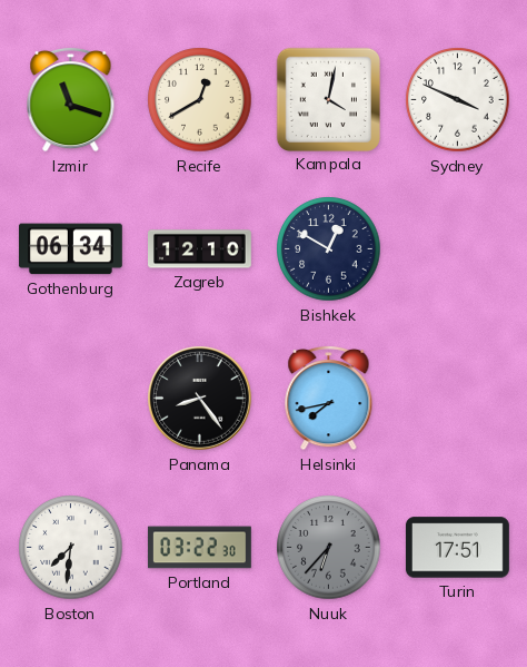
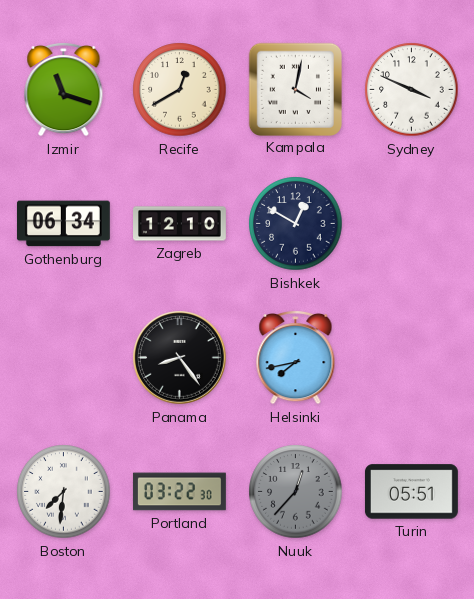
Nuuk: 6:37 -> 12:37 (296, 492)
Turin: 17:51 -> 05:51 (411, 492)
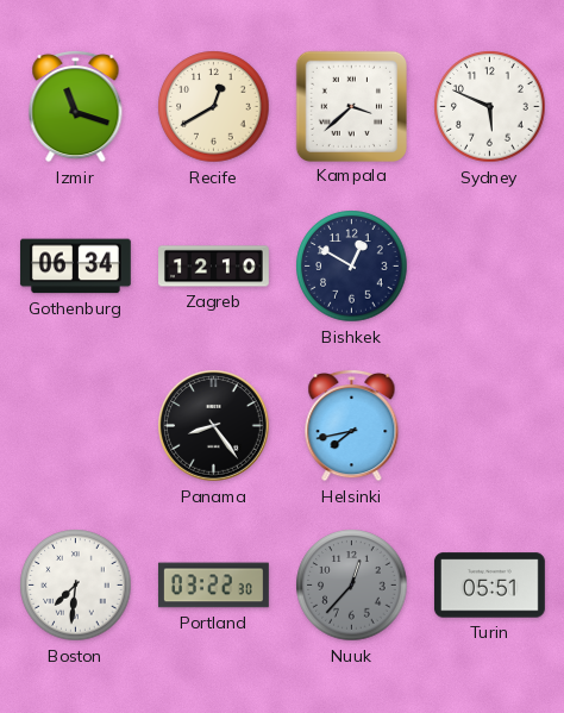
Kampala: 4:02 -> 3:38 (351, 106)
Sydney: 3:49 -> 5:49 (490, 107)
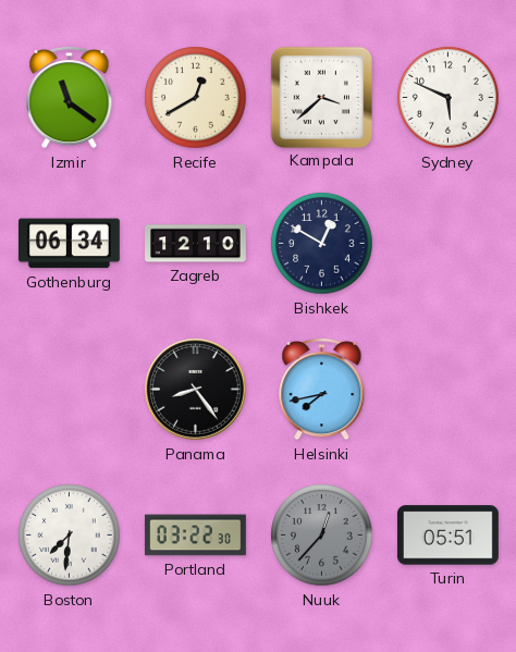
Izmir: 11:18 -> 11:21 (70, 97)
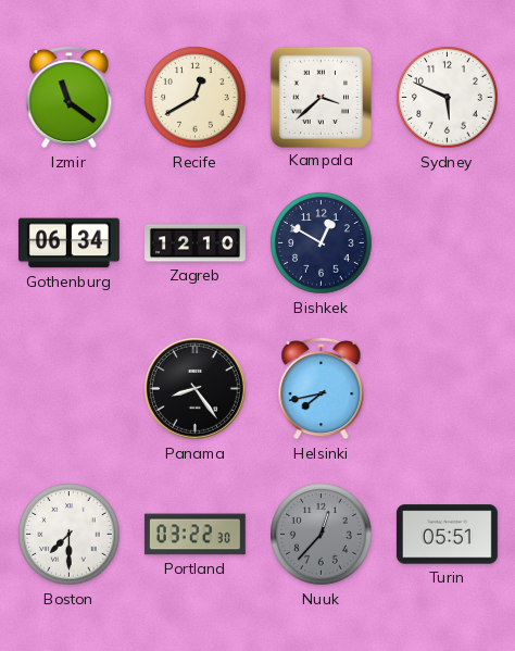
Boston: 7:31 -> 7:30 (70, 535)
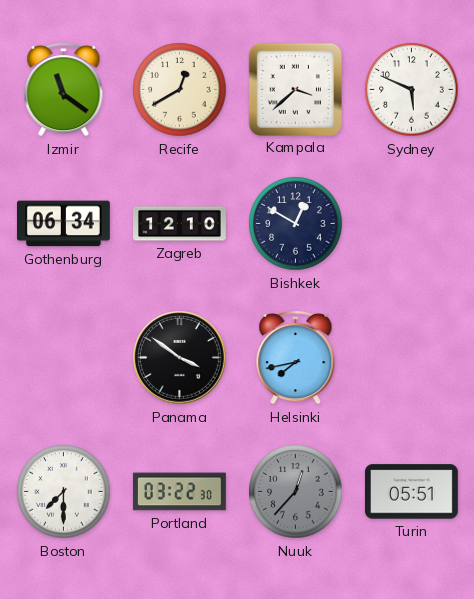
Panama: 8:24 -> 3:51 (180, 358)
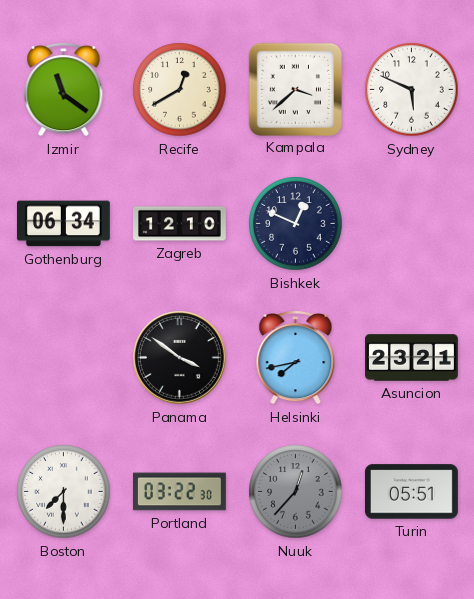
Bishkek: 12:50 -> 12:49 (296, 224)
Asuncion: none -> 23:21 (412, 358)
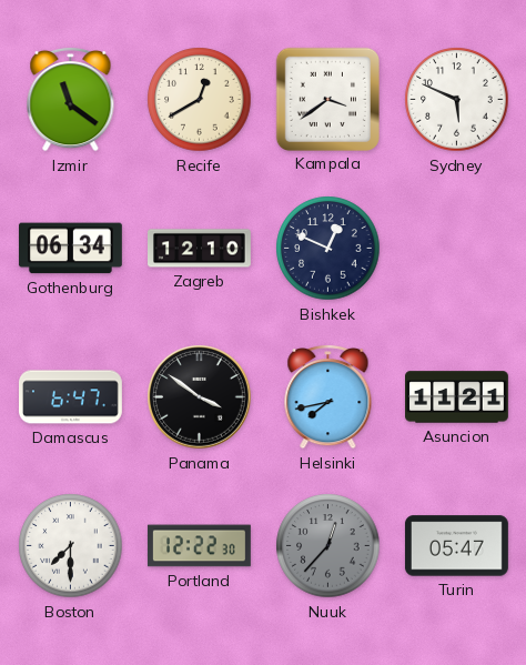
Kampala: 3:38 -> 3:39 (327, 99)
Damascus: none -> 6:47 (71, 397)
Asuncion: 23:21 -> 11:21 (457, 397)
Portland: 03:22 -> 12:22 (199, 546)
Turin: 05:51 -> 05:47 (456, 546)
